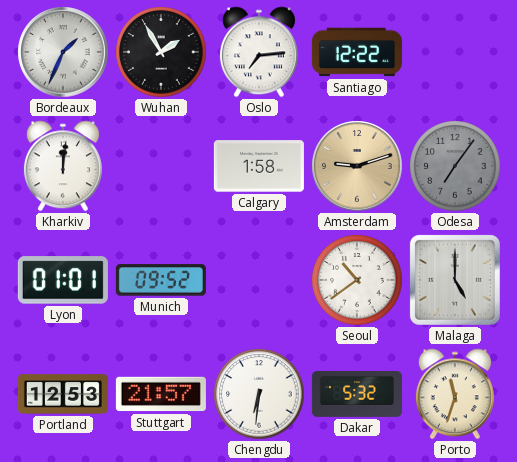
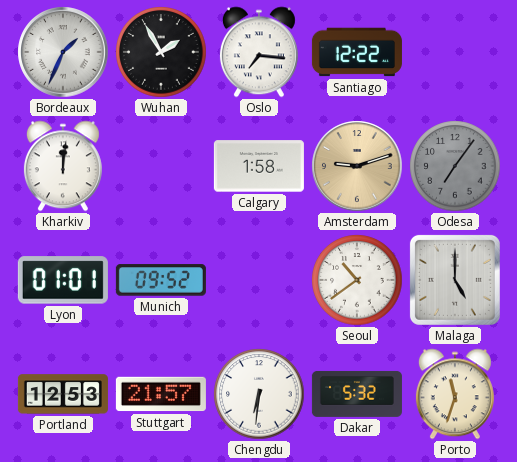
Oslo: 7:14 -> 7:16 (259, 52)
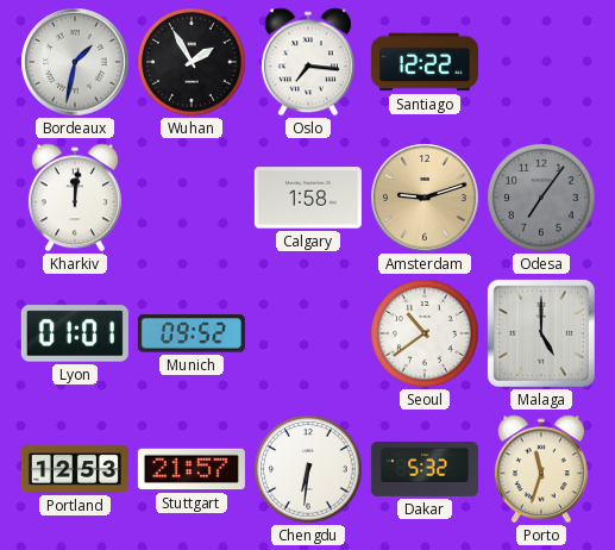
Bordeaux: 1:34 -> 1:32 (75, 62)
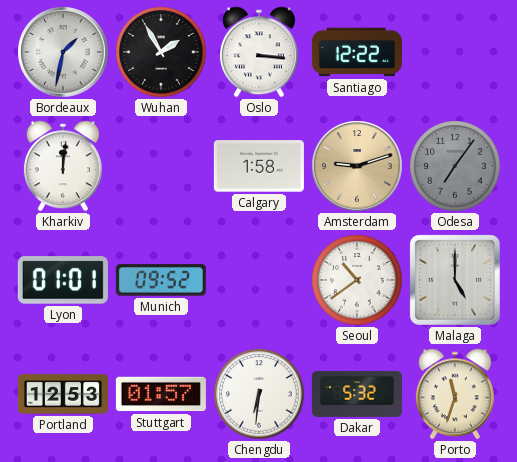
Oslo: 7:16 -> 3:16 (259, 52)
Stuttgart: 21:57 -> 01:57 (161, 394)
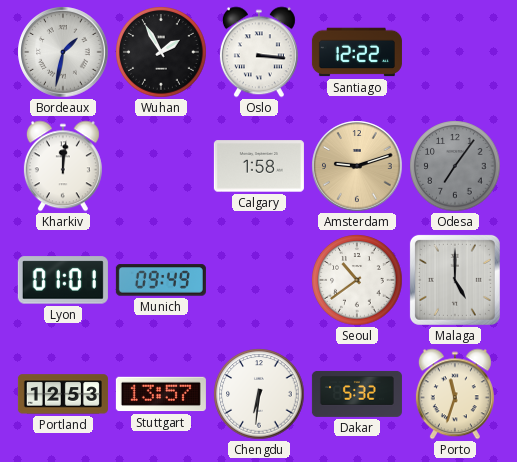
Munich: 09:52 -> 09:49 (161, 280)
Stuttgart: 01:57 -> 13:57 (161, 394)
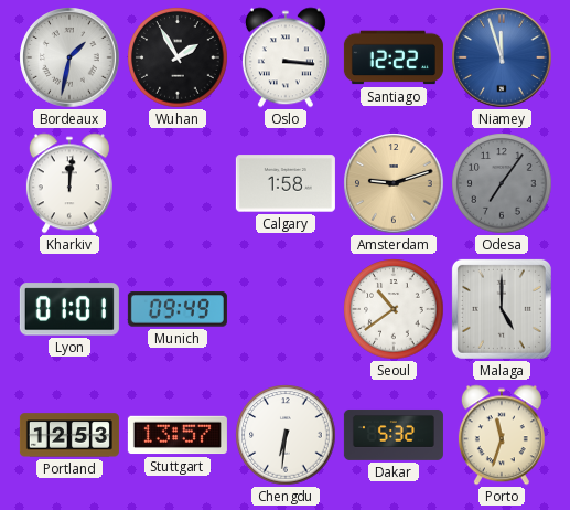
Niamey: none -> 11:57 (502, 57)
